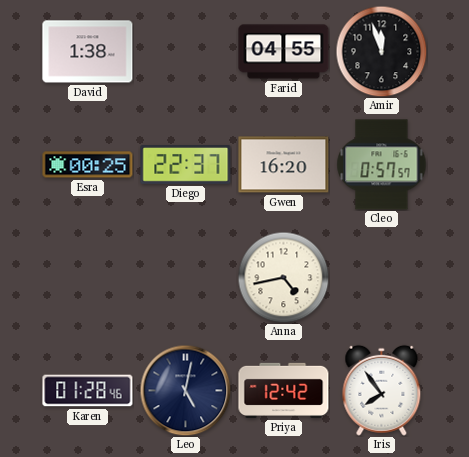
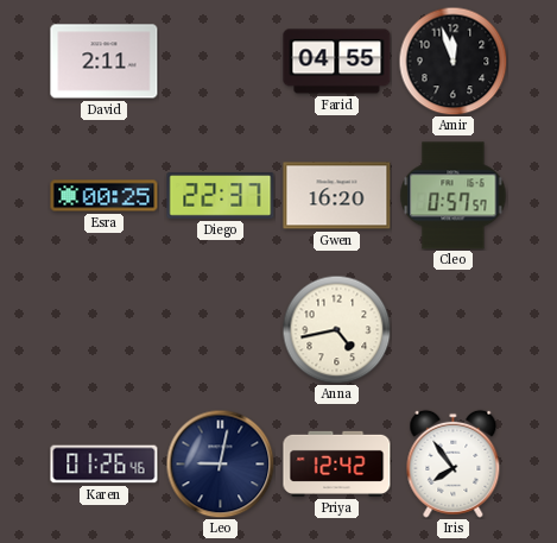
David: 1:38 -> 2:11 (105, 62)
Karen: 01:28 -> 01:26 (105, 465)
Leo: 5:02 -> 9:02 (220, 463)
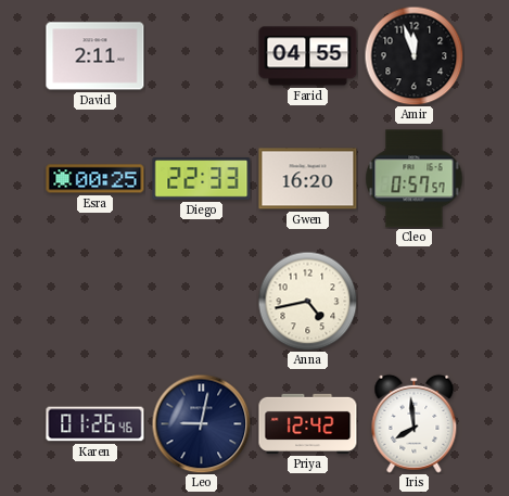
Diego: 22:37 -> 22:33 (202, 179)
Iris: 7:54 -> 7:59 (415, 423)
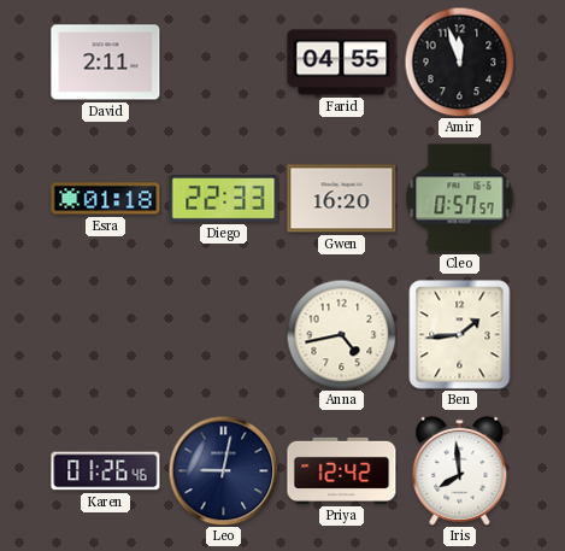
Esra: 00:25 -> 01:18 (106, 199)
Ben: none -> 1:44 (460, 335)
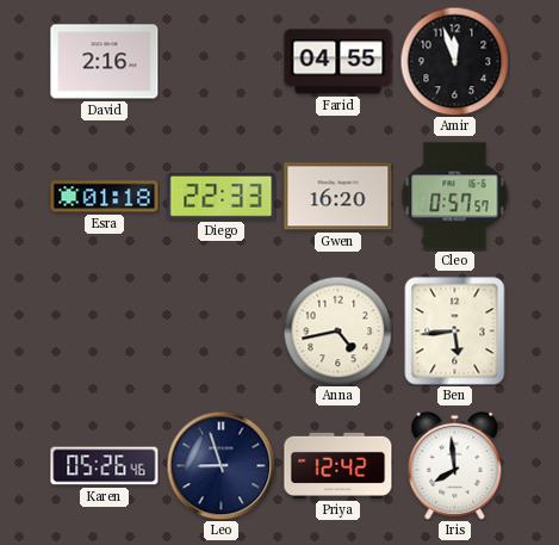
David: 2:11 -> 2:16 (105, 62)
Ben: 1:44 -> 5:44 (455, 332)
Karen: 01:26 -> 05:26 (105, 466)
Leo: 9:02 -> 8:57 (221, 465)
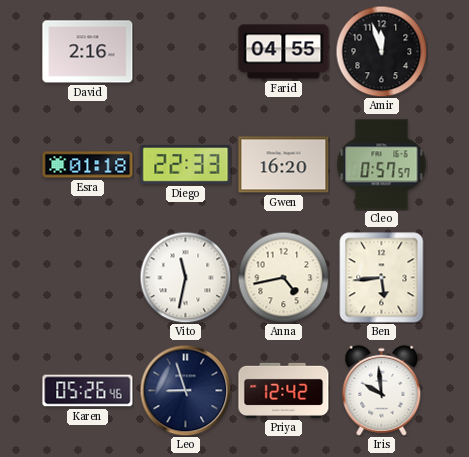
Vito: none -> 11:32 (185, 277)
Iris: 7:59 -> 9:59 (382, 390)
